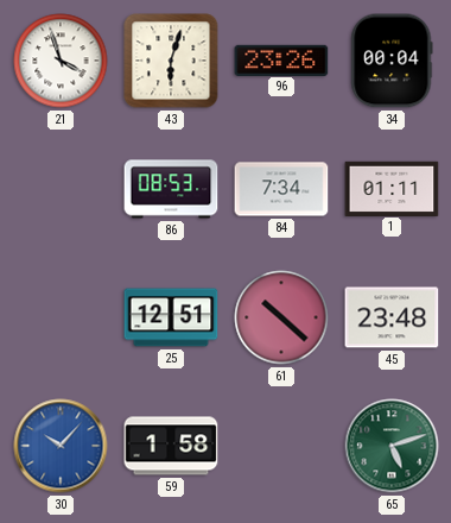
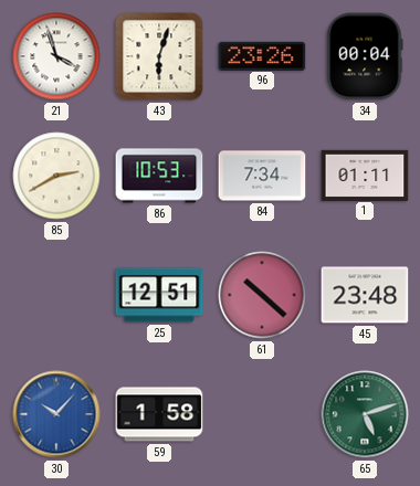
85: none -> 2:40 (56, 176)
86: 08:53 -> 10:53 (159, 176)
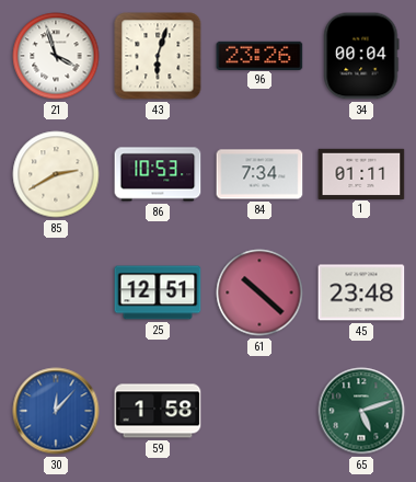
30: 10:07 -> 12:07 (56, 411)
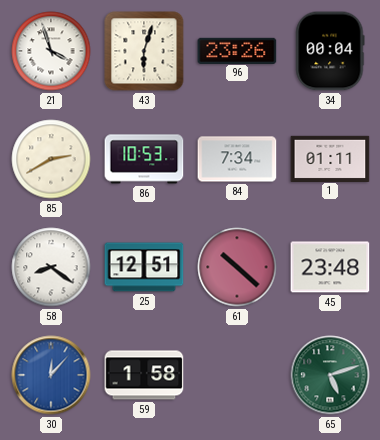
58: none -> 8:21 (51, 267)
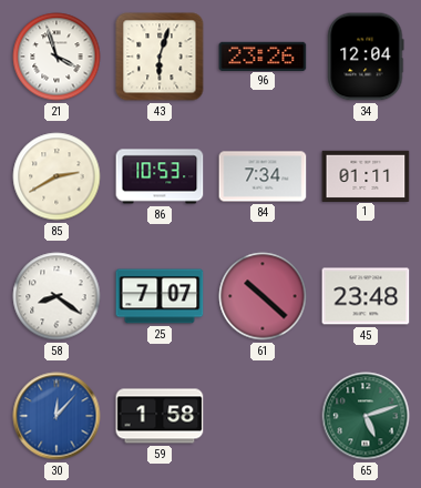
34: 00:04 -> 12:04 (366, 57)
25: 12:51 -> 7:07 (160, 296)
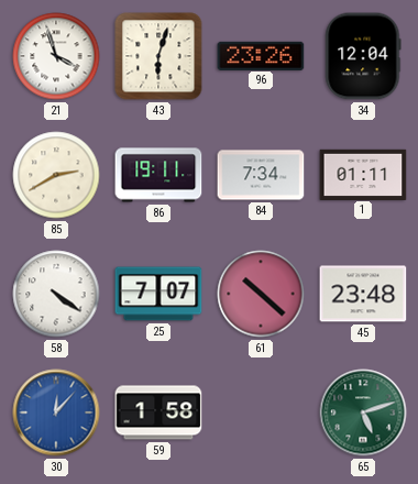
86: 10:53 -> 19:11 (158, 175)
58: 8:21 -> 4:21 (56, 294)
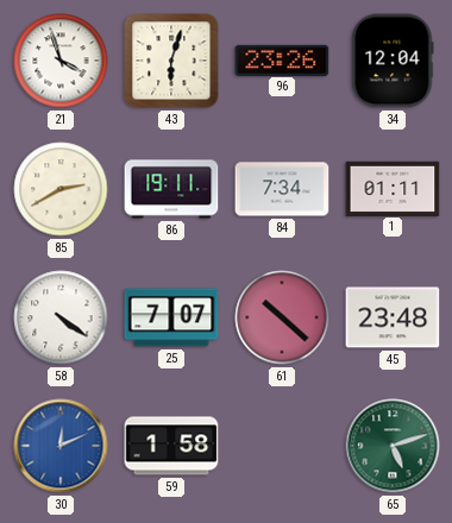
30: 12:07 -> 12:11 (61, 446)
